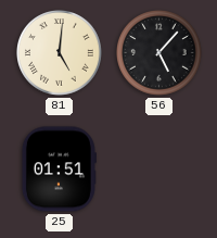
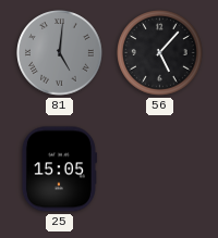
81 dial: cream -> grey (60, 53)
25: 01:51 -> 15:05 (59, 170)
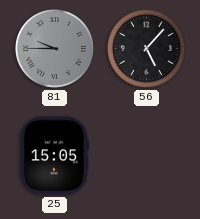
81: 5:01 -> 9:45 (55, 49)
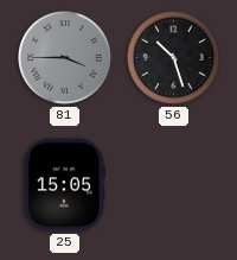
81: 9:45 -> 3:45 (65, 58)
56: 5:07 -> 10:27 (174, 58)
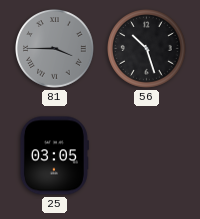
25: 15:05 -> 03:05 (54, 156)
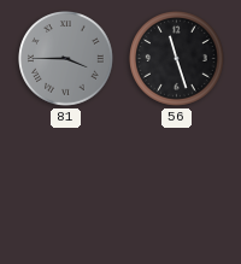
56: 10:27 -> 11:27 (177, 59)
25: 03:05 -> none (54, 156)
